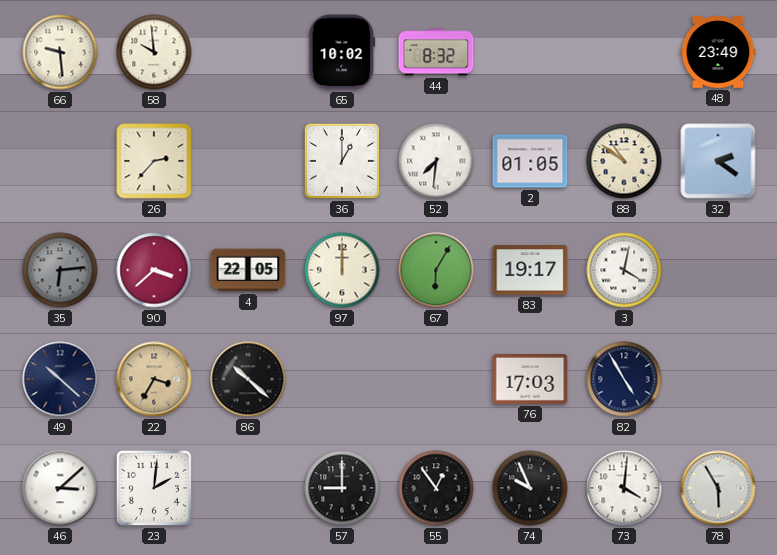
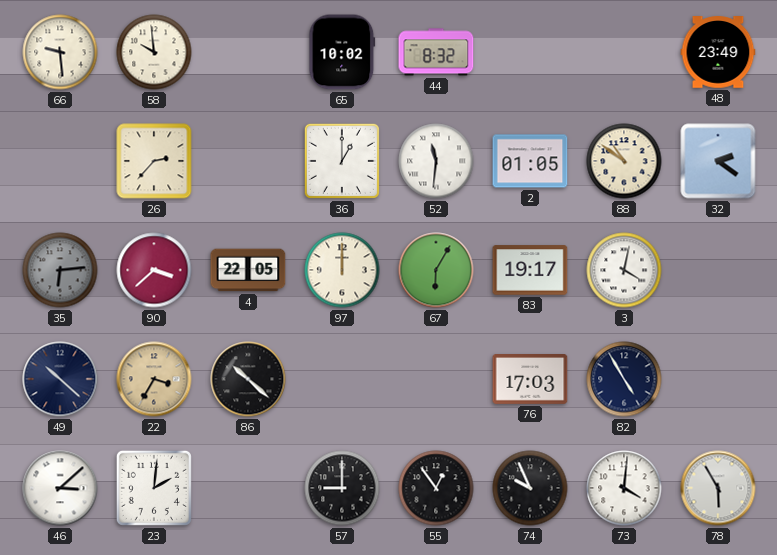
52: 7:31 -> 11:31 (436, 161)
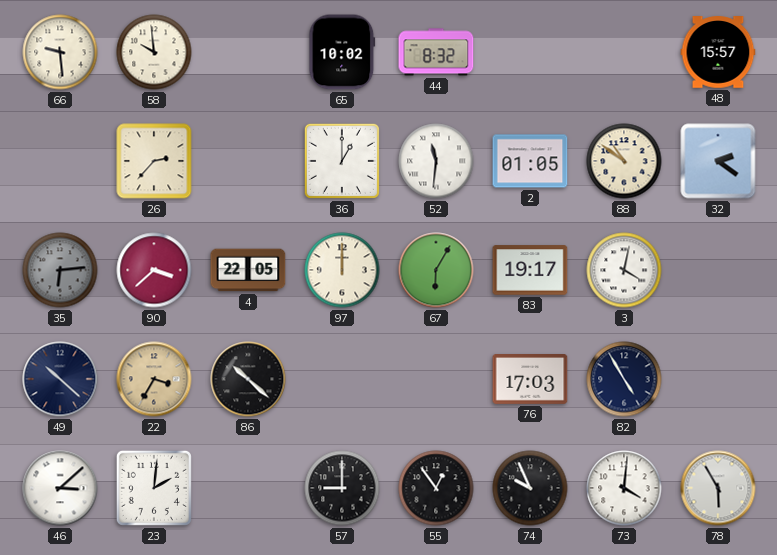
48: 23:49 -> 15:57 (718, 52)
